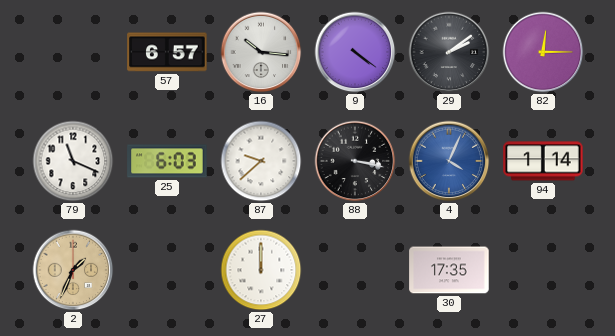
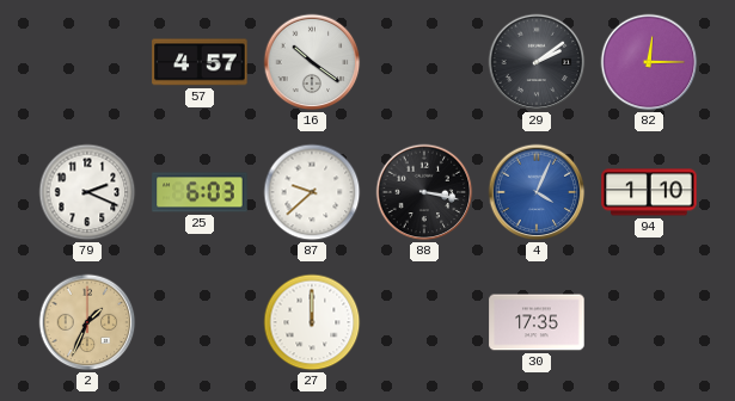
57: 6:57 -> 4:57 (200, 62)
16: 10:16 -> 10:21 (312, 62)
9: 4:21 -> none (355, 52)
79: 11:19 -> 2:19 (87, 192)
94: 1:14 -> 1:10 (649, 192)
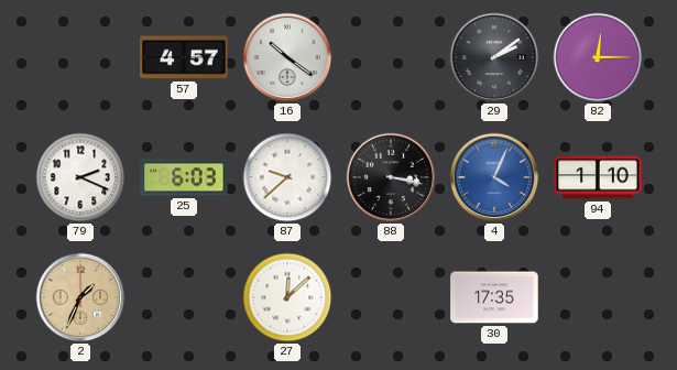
27: 12:00 -> 12:08 (287, 297)
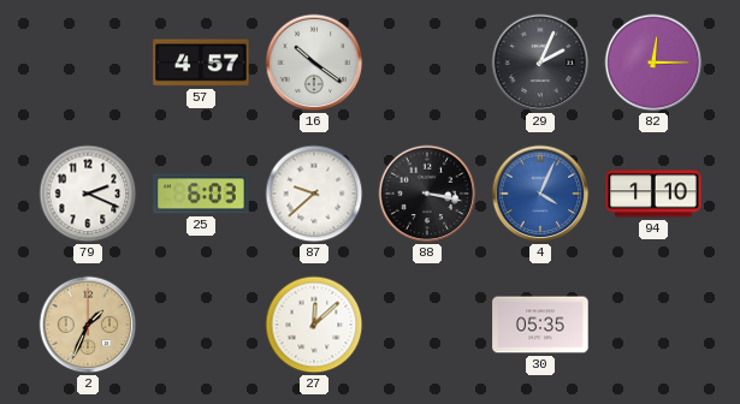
29: 2:09 -> 2:04 (540, 63)
30: 17:35 -> 05:35 (540, 325)
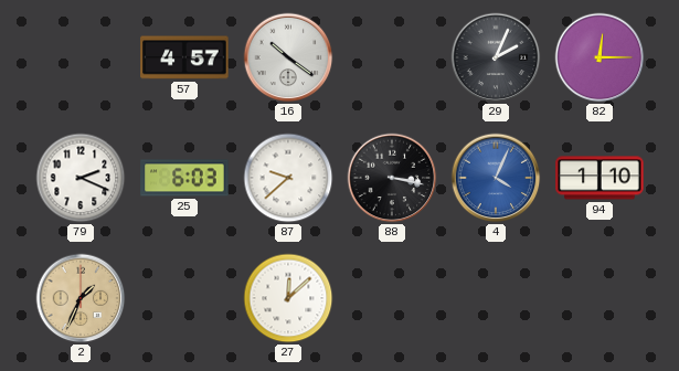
30: 05:35 -> none (540, 325)
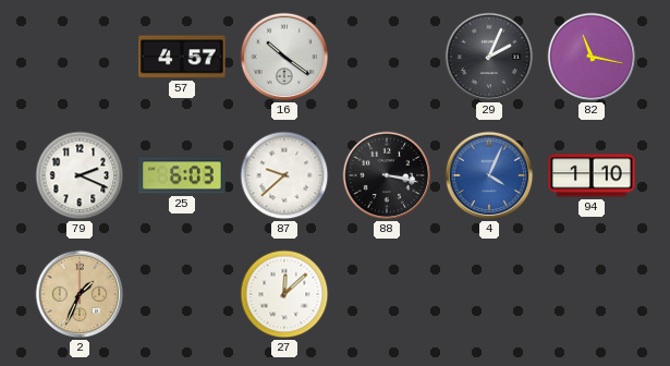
82: 12:15 -> 11:17 (592, 57)
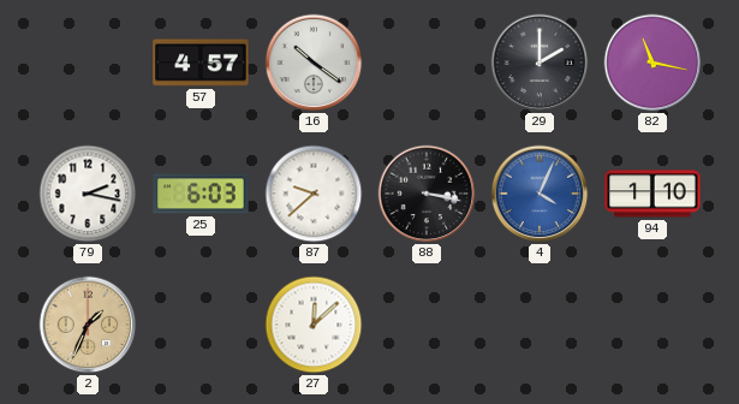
29: 2:04 -> 2:00 (540, 63)
79: 2:19 -> 2:17 (88, 194)
